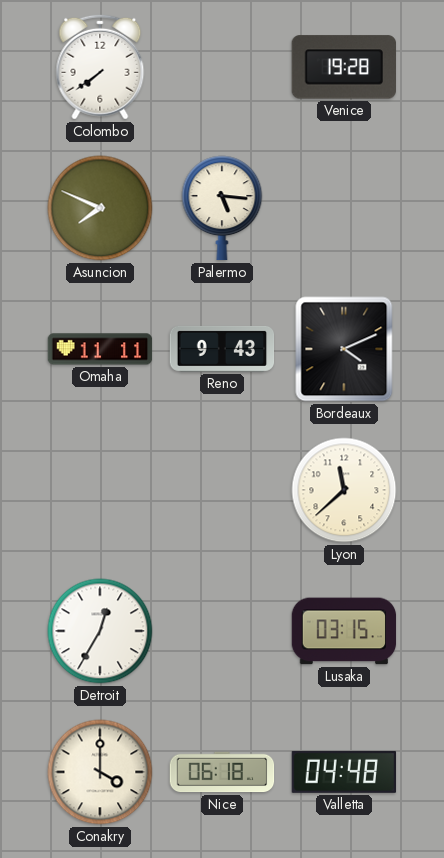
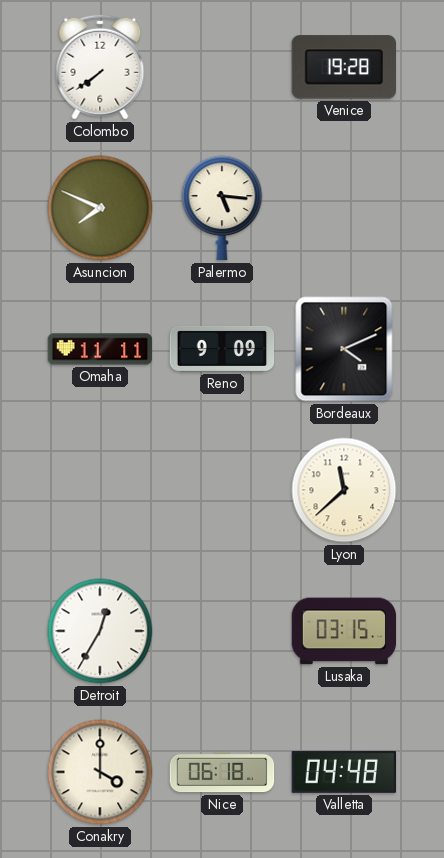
Reno: 9:43 -> 9:09 (222, 349)
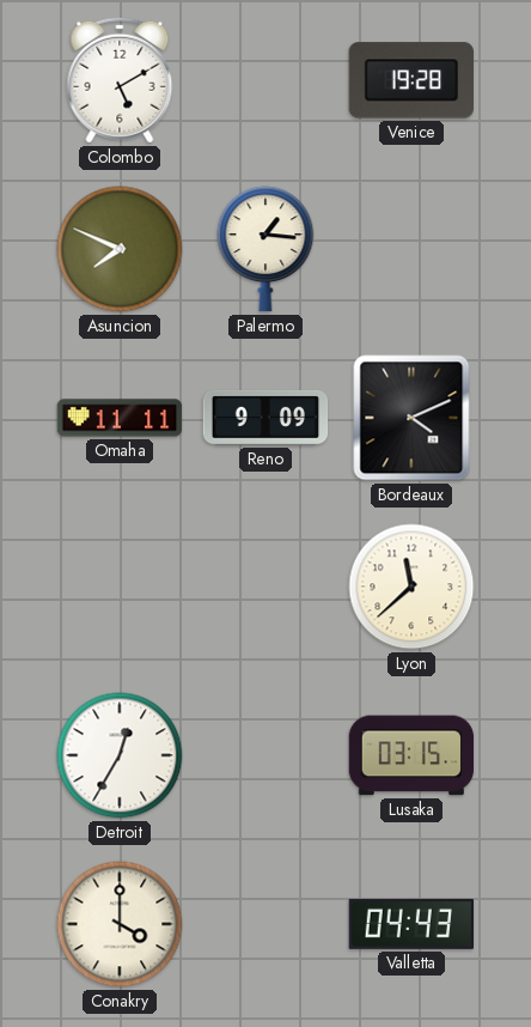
Colombo: 7:39 -> 5:10 (120, 80)
Palermo: 5:16 -> 1:16 (265, 249)
Nice: 06:18 -> none (222, 772)
Valletta: 04:48 -> 04:43 (411, 924)
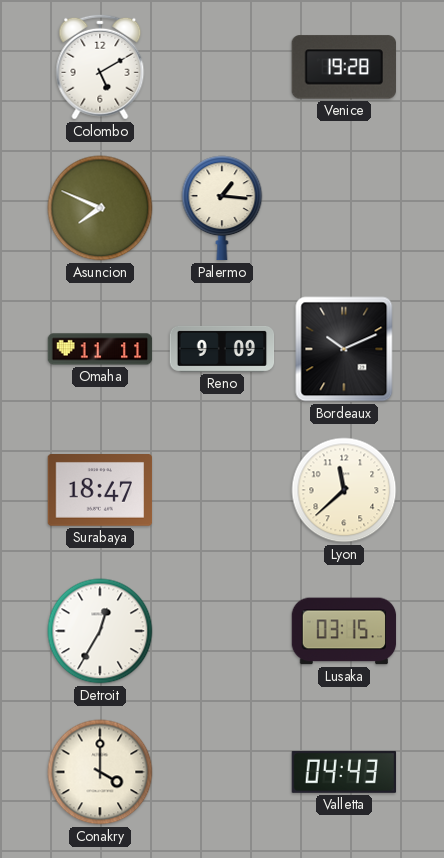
Bordeaux: 4:11 -> 10:11 (344, 349)
Surabaya: none -> 18:47 (100, 491)
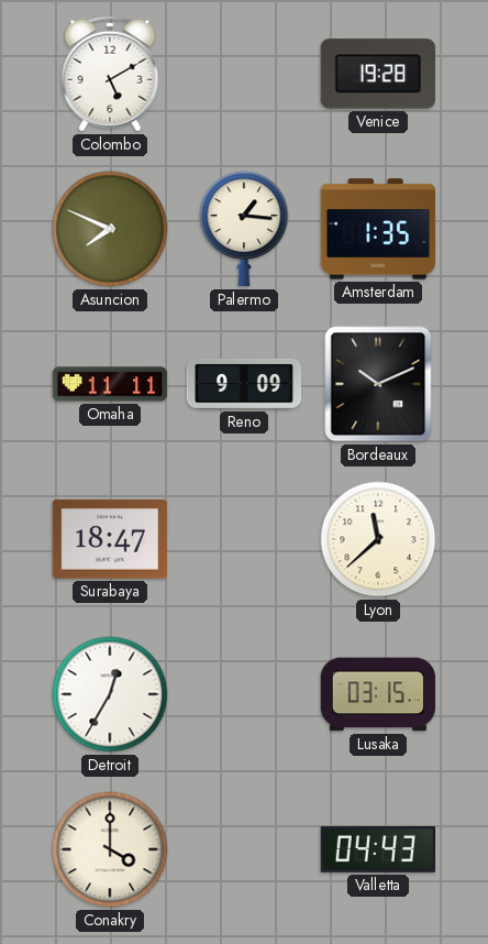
Amsterdam: none -> 1:35 (378, 229)
